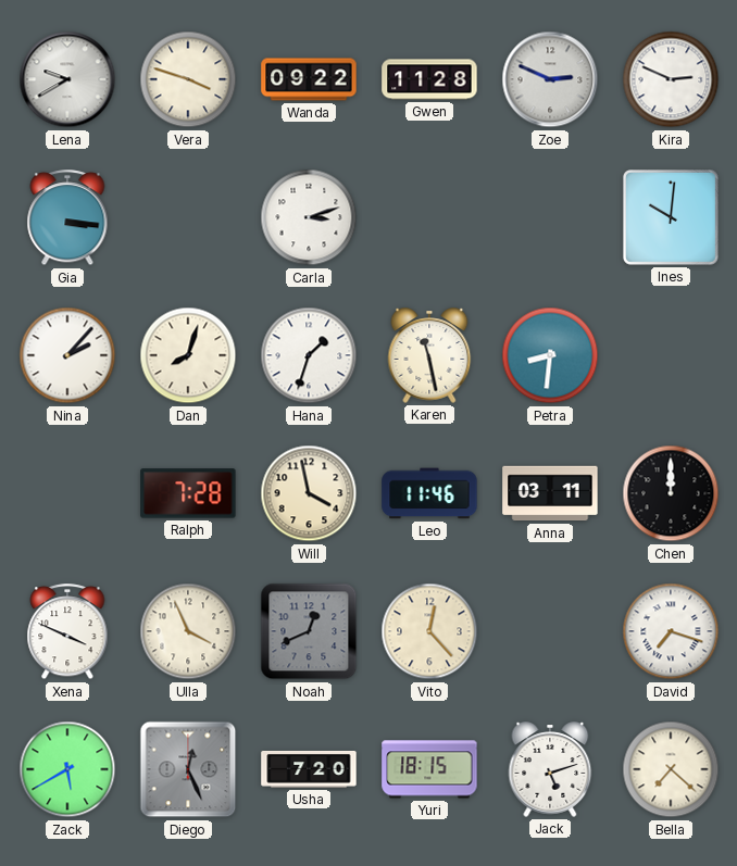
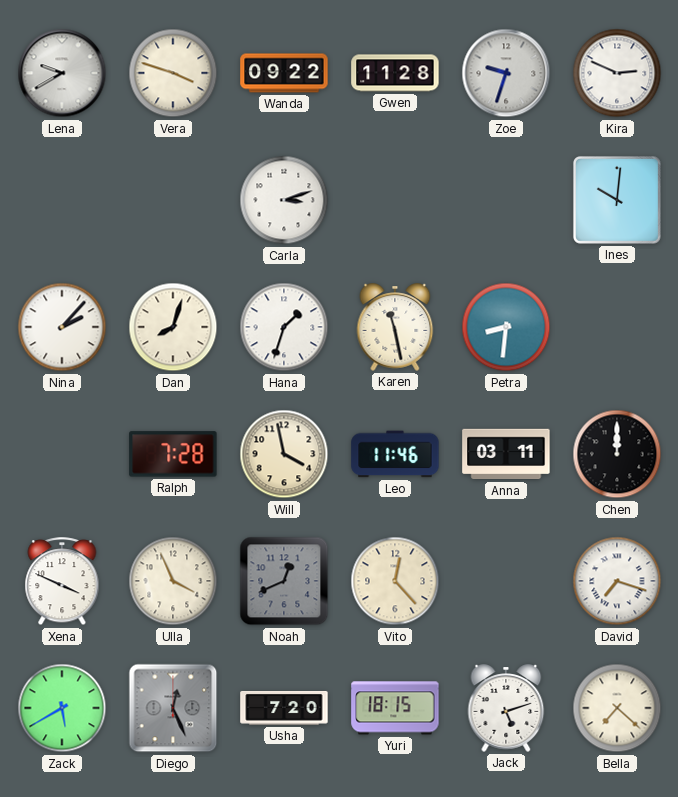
Zoe: 2:49 -> 9:33 (506, 73)
Gia: 3:16 -> none (67, 218)
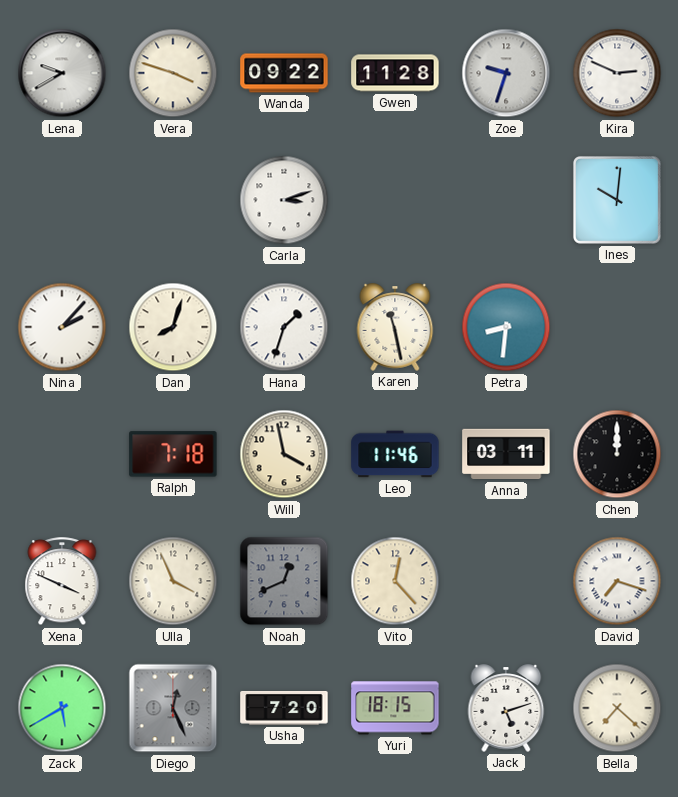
Ralph: 7:28 -> 7:18 (173, 454)
